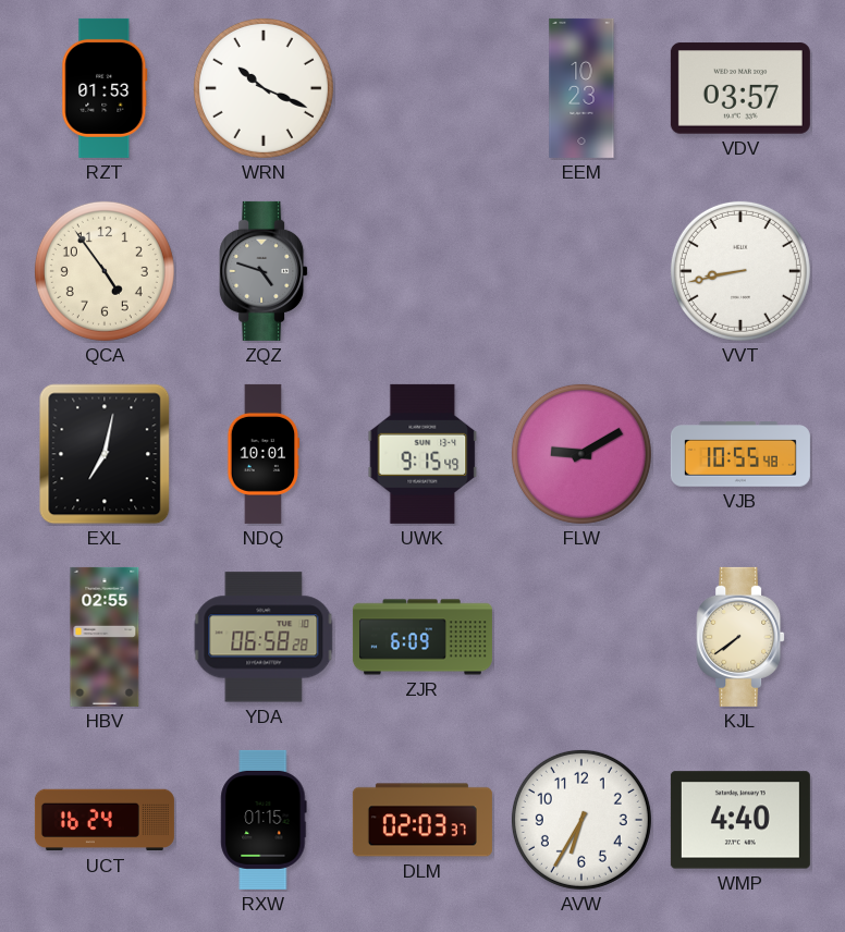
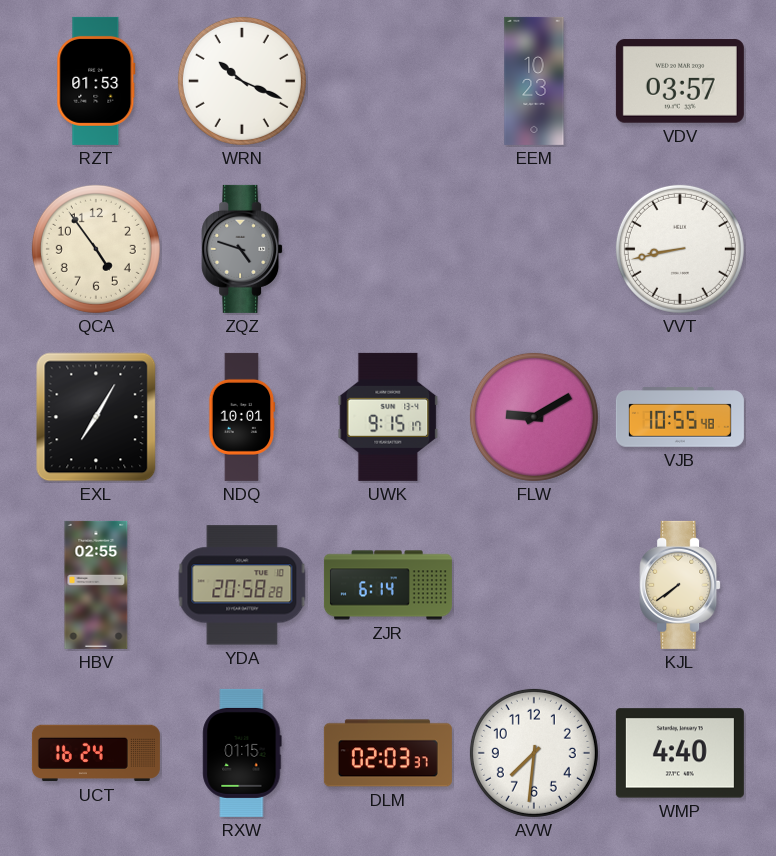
EXL: 7:02 -> 7:05 (96, 417)
UWK: 9:15:49 -> 9:15:17 (388, 417)
YDA: 06:58 -> 20:58 (242, 585)
ZJR: 6:09 -> 6:14 (388, 585)
AVW: 6:35 -> 7:31 (534, 753)
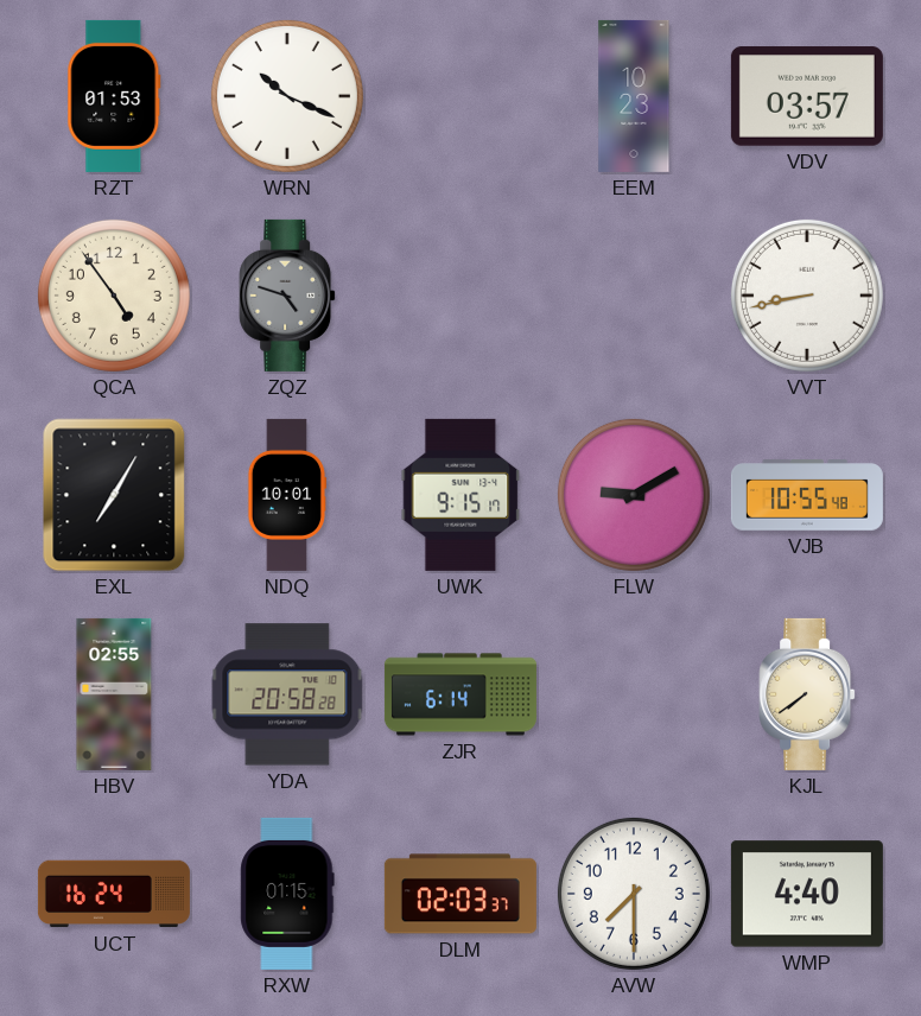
AVW: 7:31 -> 7:30 (634, 894)
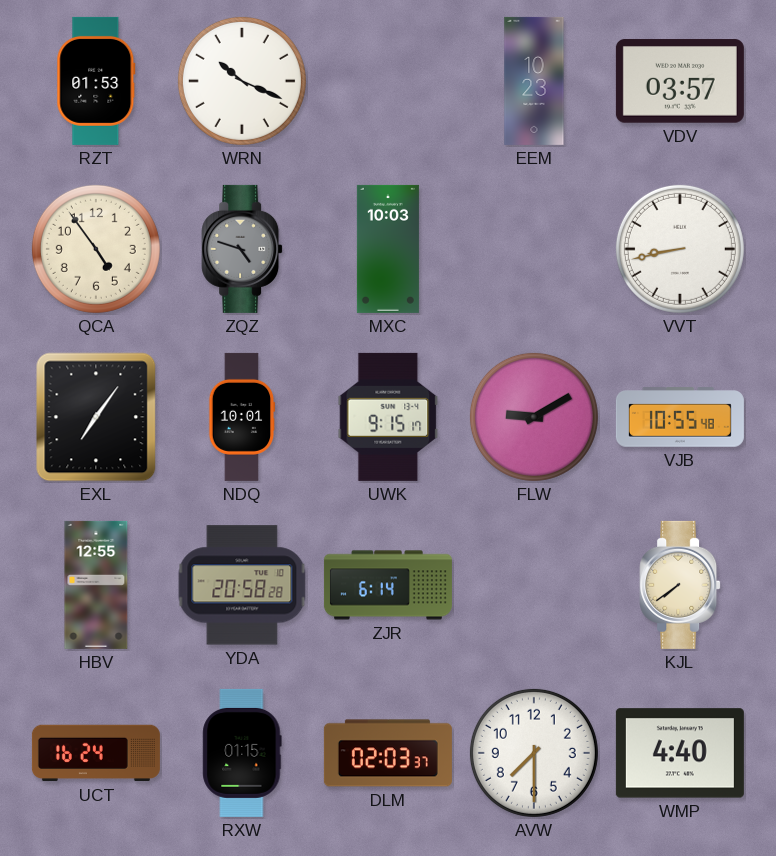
MXC: none -> 10:03 (388, 249)
EXL: 7:05 -> 7:06 (96, 417)
HBV: 02:55 -> 12:55 (96, 585)
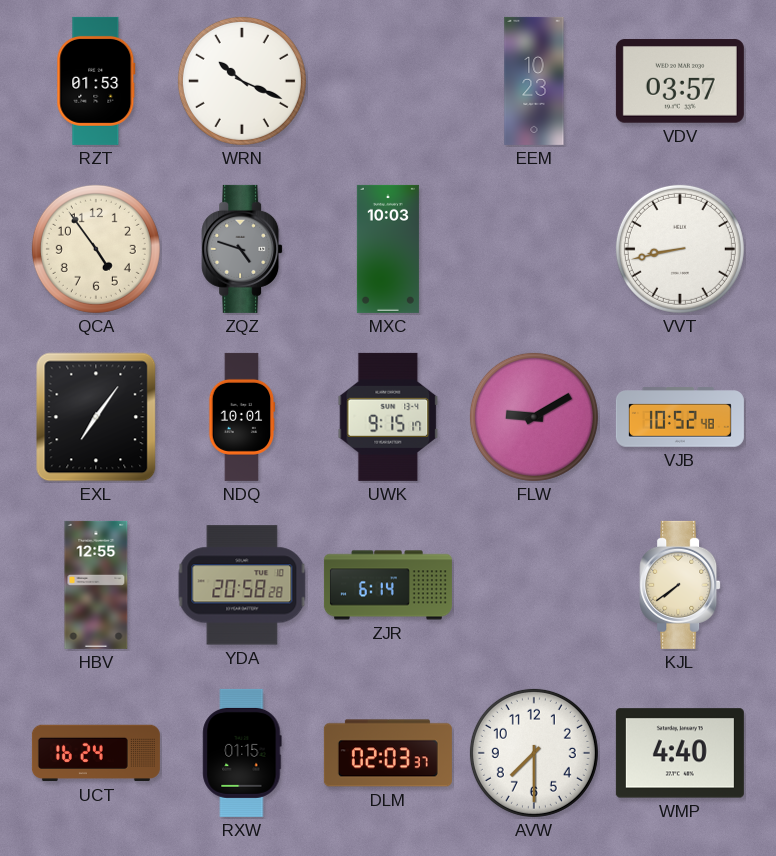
VJB: 10:55 -> 10:52 (680, 418)
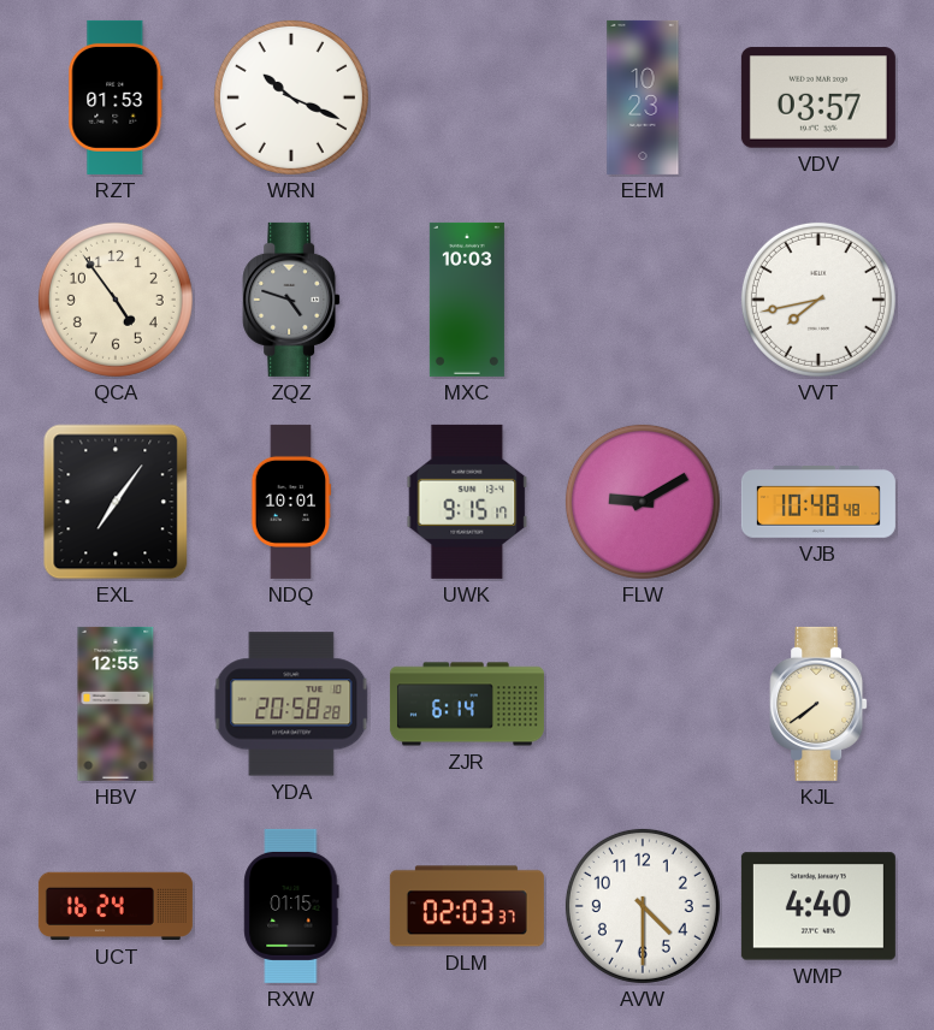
VVT: 8:43 -> 7:43 (818, 300)
VJB: 10:52 -> 10:48 (818, 503)
AVW: 7:30 -> 4:30 (643, 906)
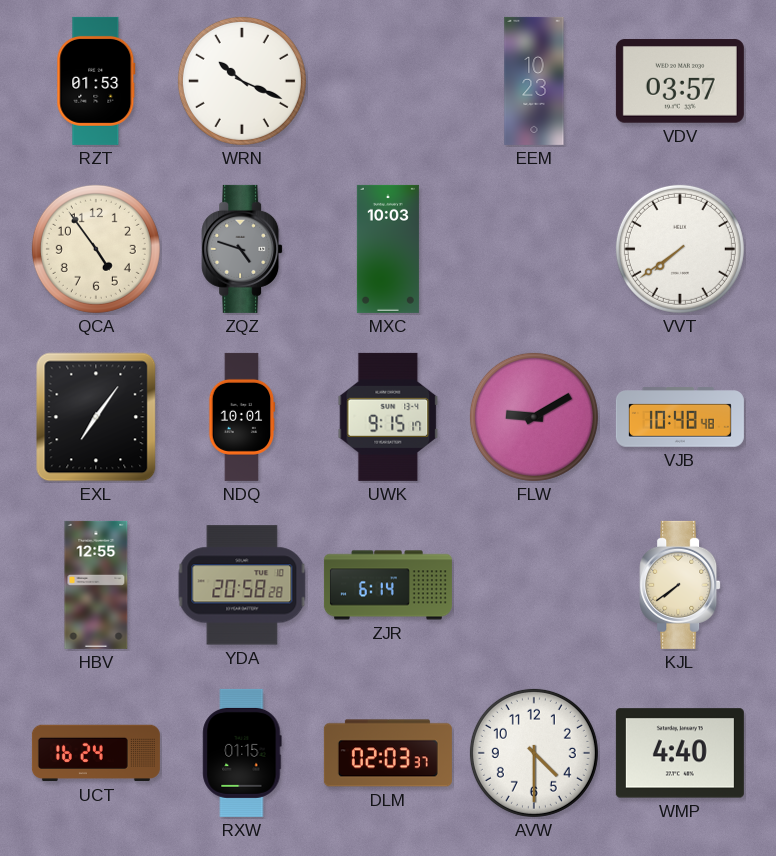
VVT: 7:43 -> 7:39 (680, 249)
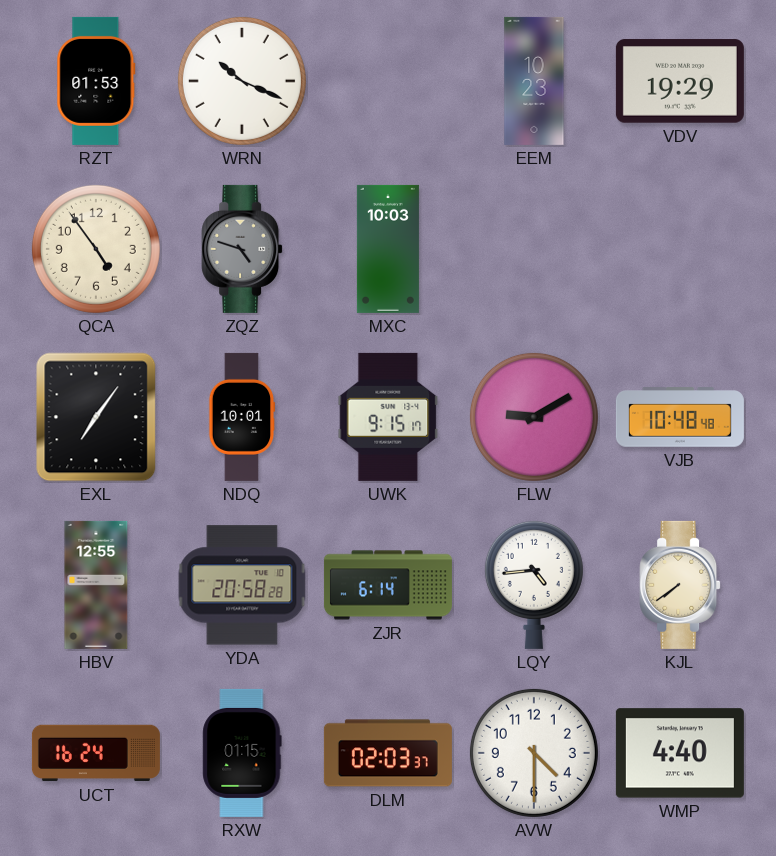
VDV: 03:57 -> 19:29 (680, 81)
VVT: 7:39 -> none (680, 249)
LQY: none -> 4:44 (534, 584)
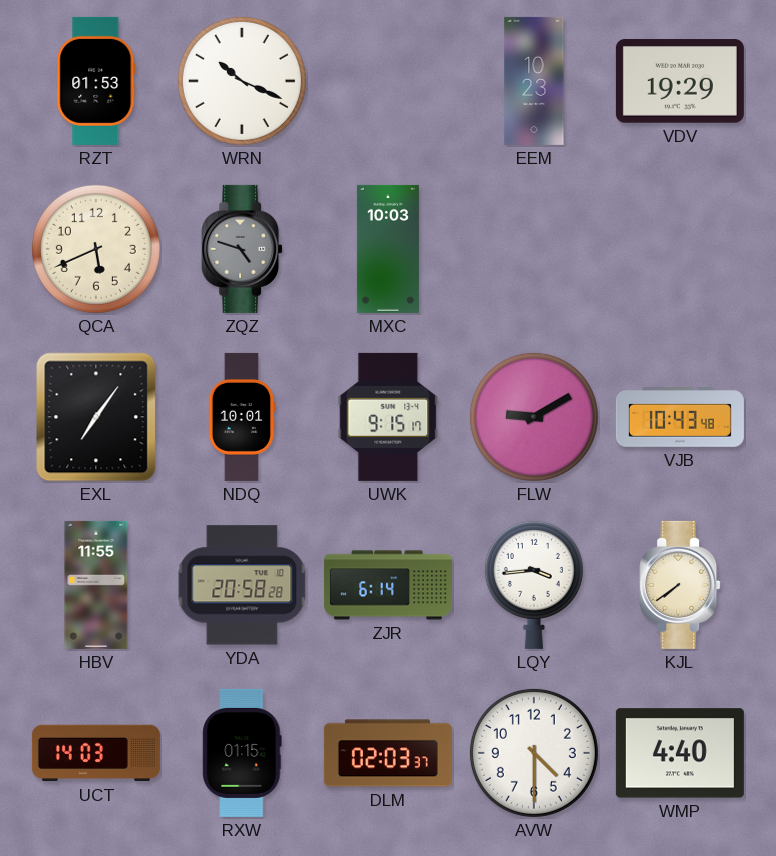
QCA: 4:54 -> 5:41 (96, 249)
VJB: 10:48 -> 10:43 (680, 418)
HBV: 12:55 -> 11:55 (96, 585)
LQY: 4:44 -> 3:44 (534, 584)
UCT: 16:24 -> 14:03 (96, 753)
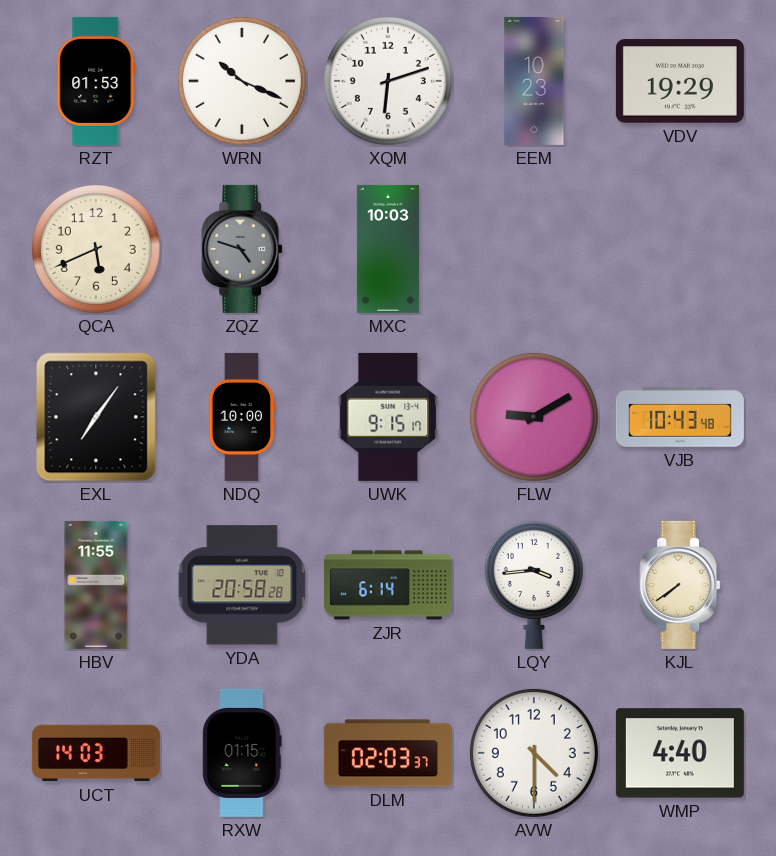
XQM: none -> 6:12 (388, 81)
NDQ: 10:01 -> 10:00 (242, 417)
